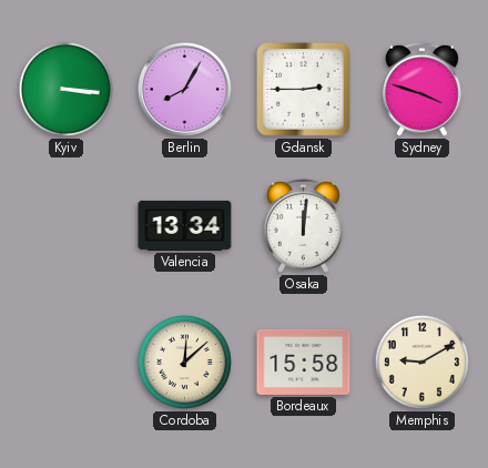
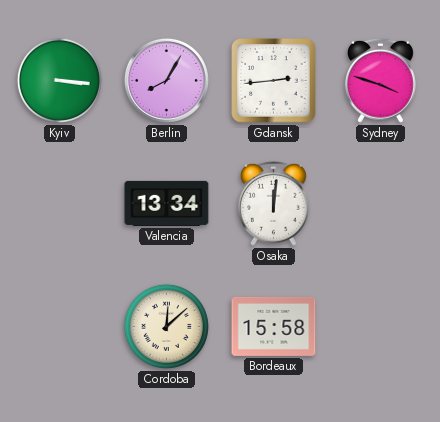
Gdansk: 2:45 -> 2:44 (274, 81)
Memphis: 9:10 -> none (421, 362)
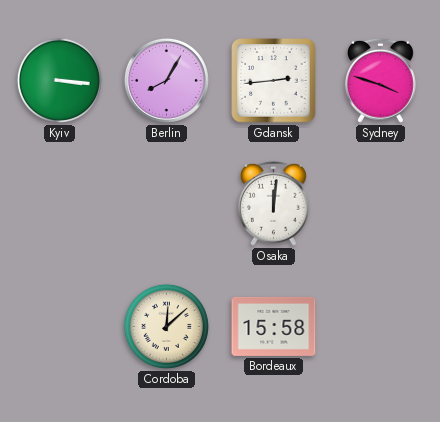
Valencia: 13:34 -> none (167, 203)
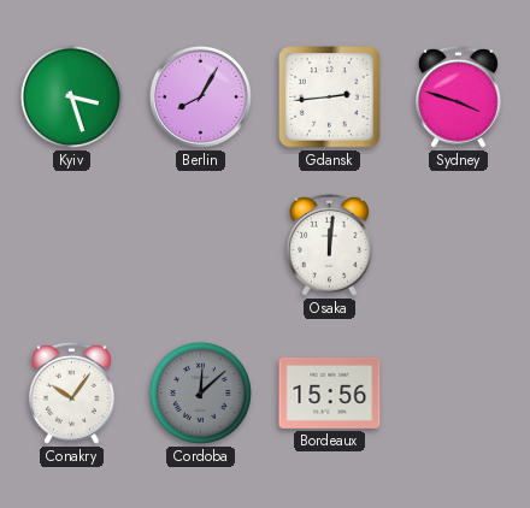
Kyiv: 3:16 -> 3:27 (71, 96)
Conakry: none -> 10:06 (71, 392)
Cordoba dial: cream -> grey (200, 392)
Bordeaux: 15:58 -> 15:56 (330, 392)
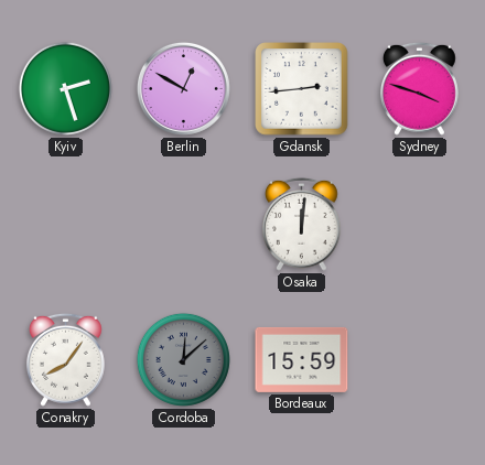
Kyiv: 3:27 -> 2:27 (65, 88)
Berlin: 8:05 -> 12:50 (183, 88)
Conakry: 10:06 -> 8:06 (65, 359)
Bordeaux: 15:56 -> 15:59 (302, 359)
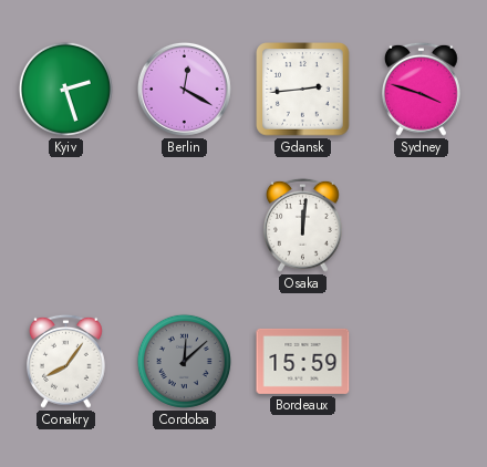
Berlin: 12:50 -> 12:20 (184, 89)
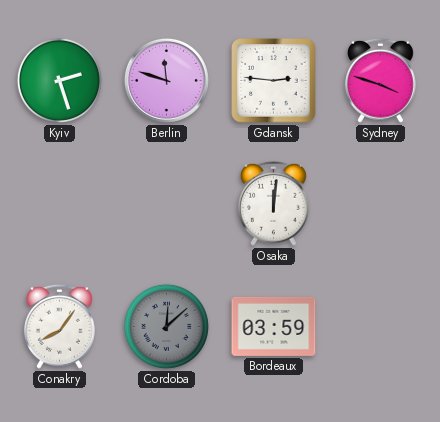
Berlin: 12:20 -> 11:48 (166, 80)
Gdansk: 2:44 -> 2:46 (274, 81)
Bordeaux: 15:59 -> 03:59 (274, 326)
